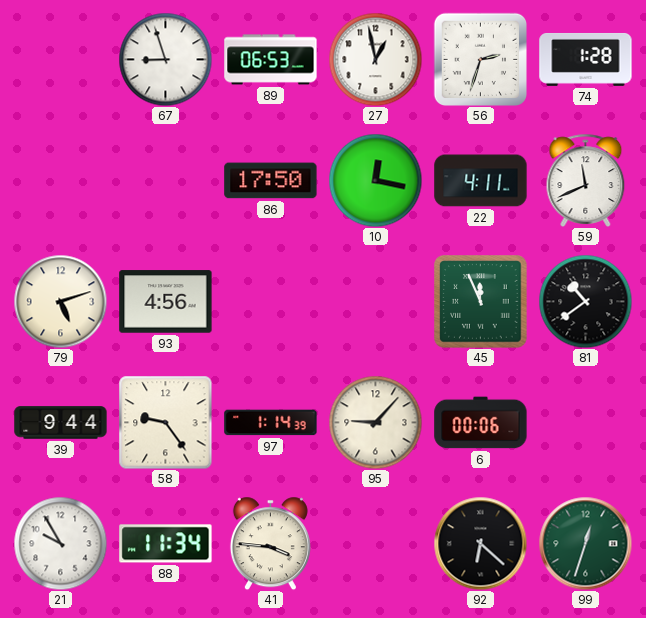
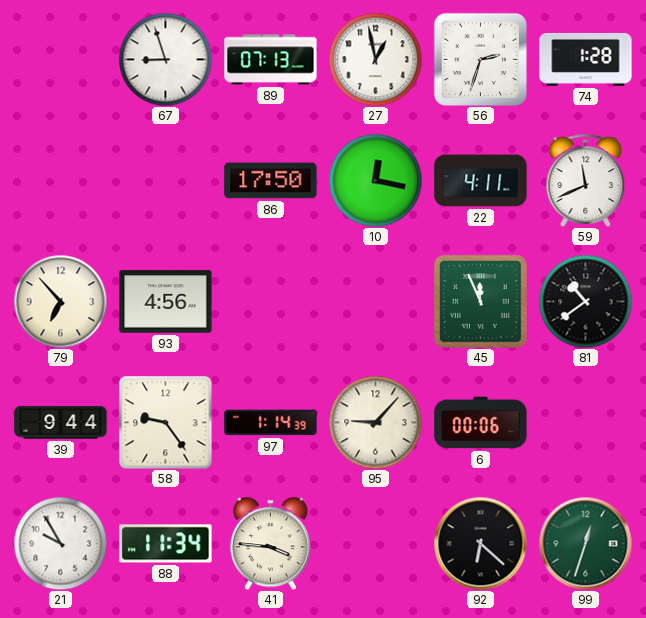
89: 06:53 -> 07:13 (271, 60)
79: 5:12 -> 6:53 (60, 301)
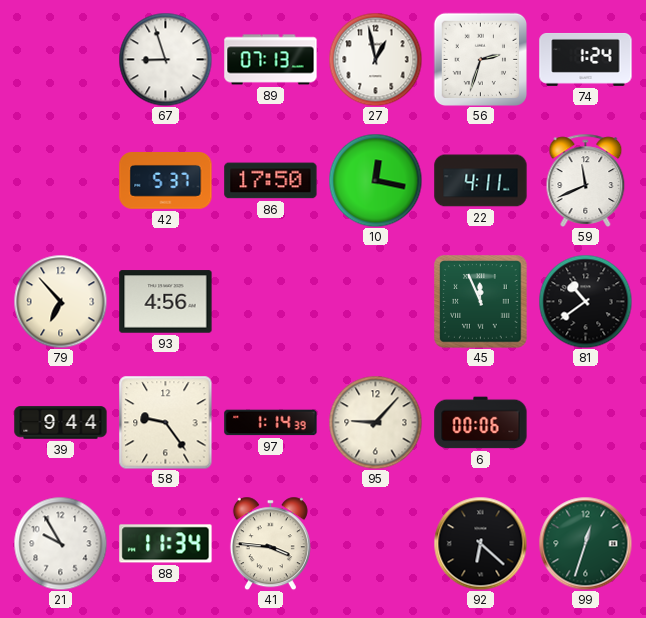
74: 1:28 -> 1:24 (586, 59)
42: none -> 5:37 (166, 181)
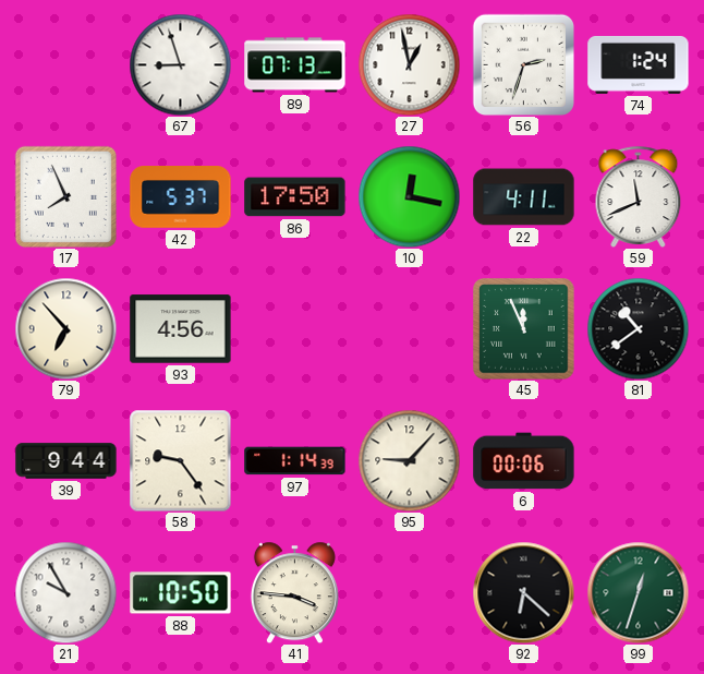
17: none -> 7:56 (65, 196)
88: 11:34 -> 10:50 (181, 593)
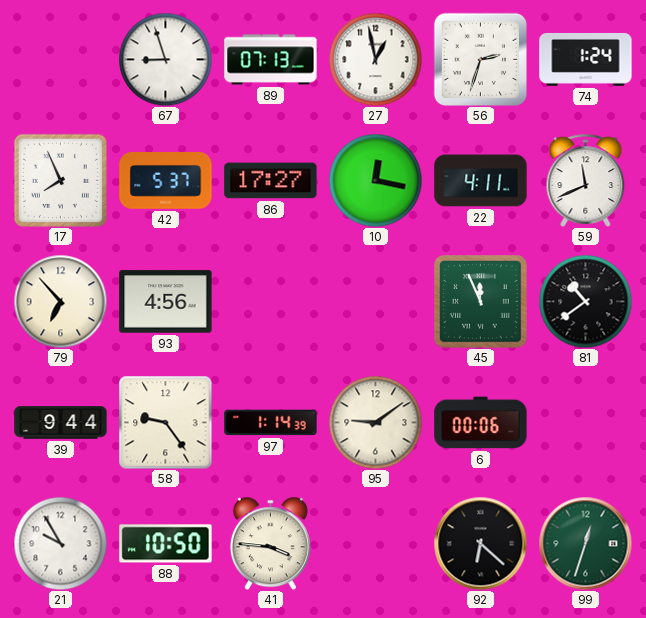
86: 17:50 -> 17:27 (271, 181)
95: 9:07 -> 9:09 (375, 422)
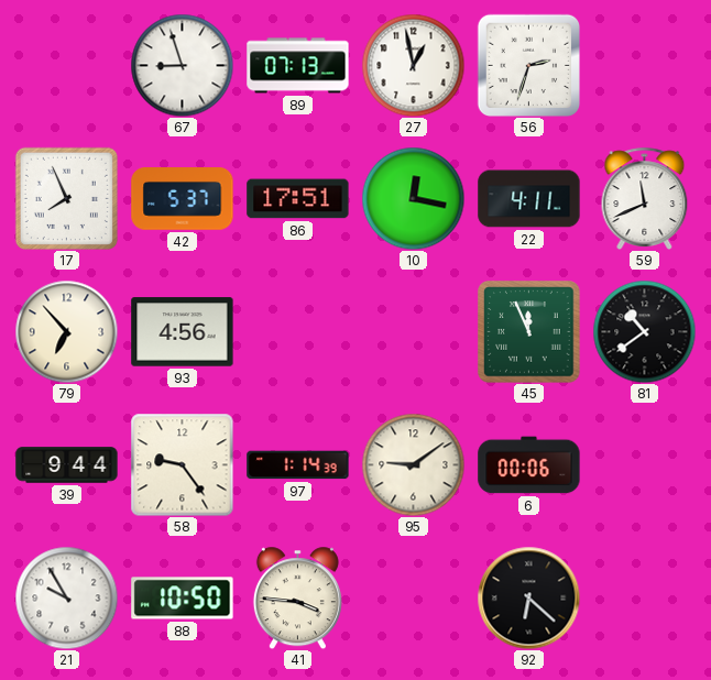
74: 1:24 -> none (586, 59)
86: 17:27 -> 17:51 (298, 199)
99: 12:33 -> none (585, 543)
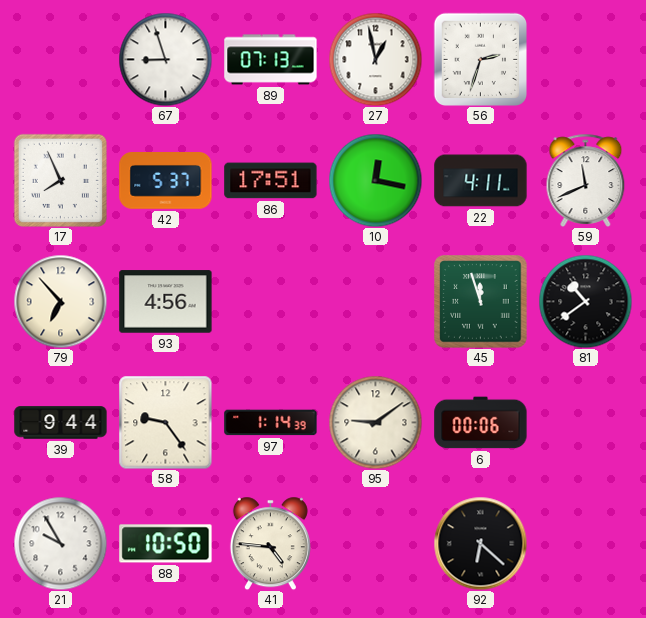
45: 11:56 -> 11:57 (481, 302)
41: 3:46 -> 4:46 (270, 543)
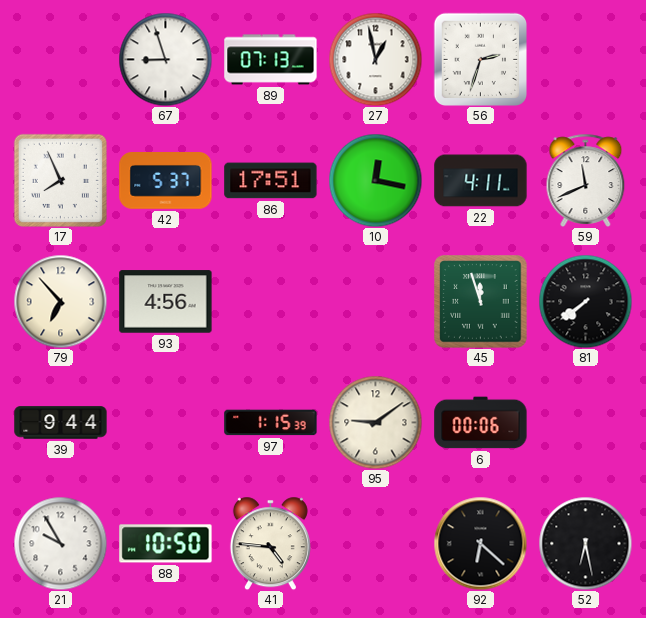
81: 10:39 -> 7:39 (585, 301)
58: 9:24 -> none (165, 422)
97: 1:14 -> 1:15 (271, 423)
52: none -> 6:28 (585, 543)
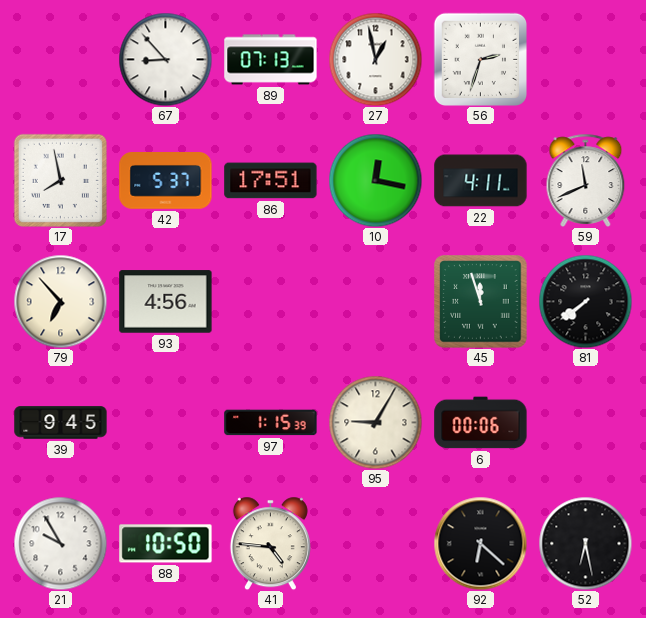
67: 8:57 -> 8:53 (165, 59)
17: 7:56 -> 7:58 (60, 180)
39: 9:44 -> 9:45 (61, 423)
95: 9:09 -> 9:05 (375, 422)
